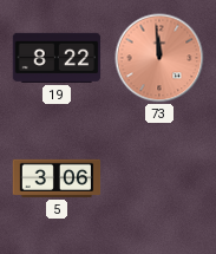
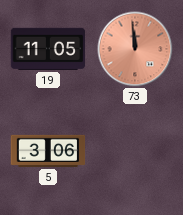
19: 8:22 -> 11:05 (48, 49)
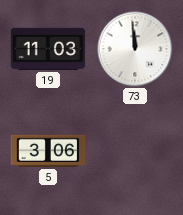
19: 11:05 -> 11:03 (48, 49)
73 dial: salmon -> white (135, 49)
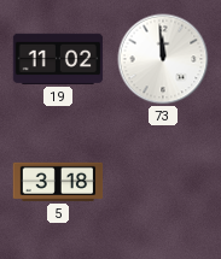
19: 11:03 -> 11:02 (58, 59)
5: 3:06 -> 3:18 (58, 182)
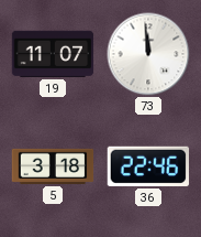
19: 11:02 -> 11:07 (53, 54)
36: none -> 22:46 (147, 166)
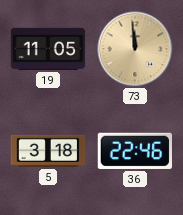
19: 11:07 -> 11:05 (48, 49)
73 dial: white -> champagne (135, 49)
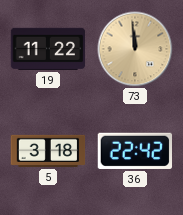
19: 11:05 -> 11:22 (48, 49)
36: 22:46 -> 22:42 (134, 151)
